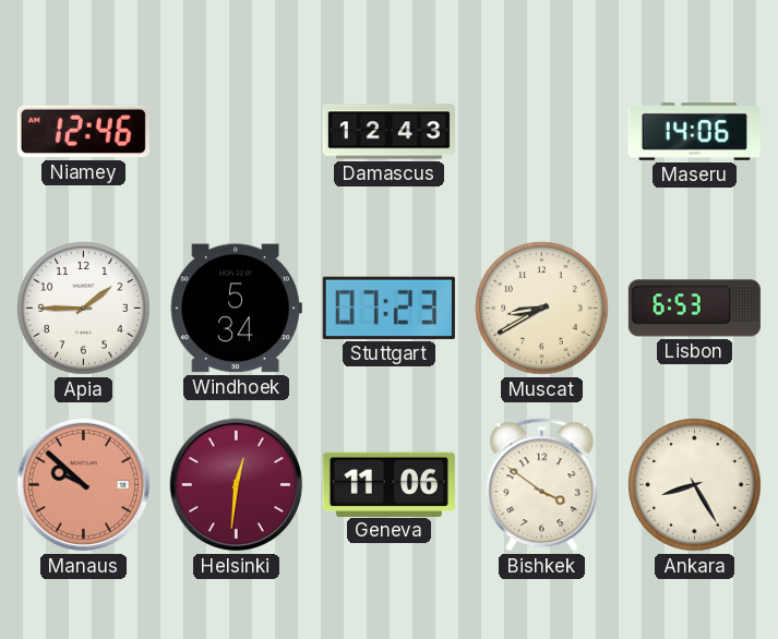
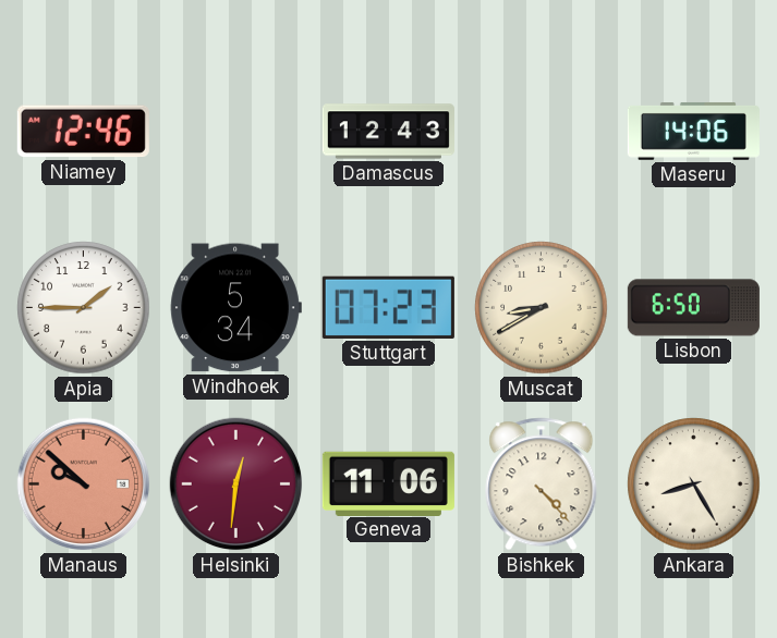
Lisbon: 6:53 -> 6:50 (693, 308)
Bishkek: 3:51 -> 4:23 (542, 484)
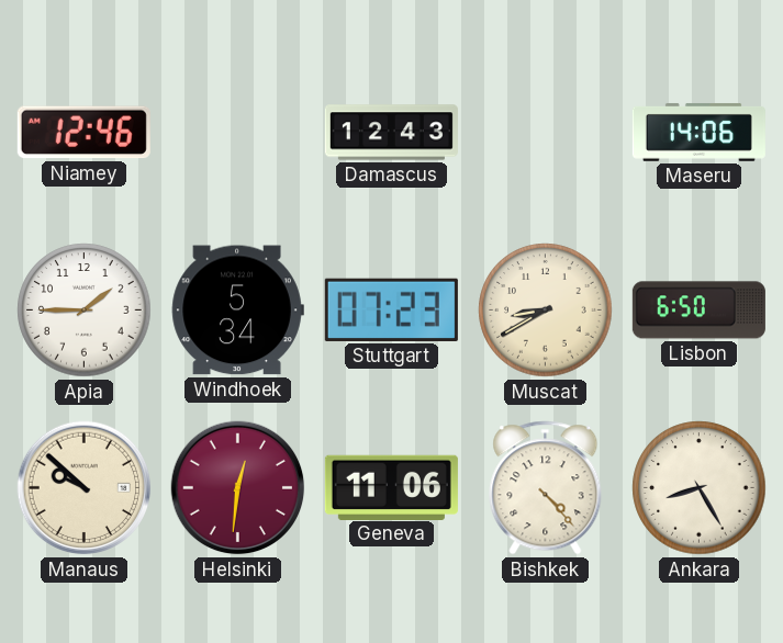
Manaus dial: salmon -> cream (85, 488)
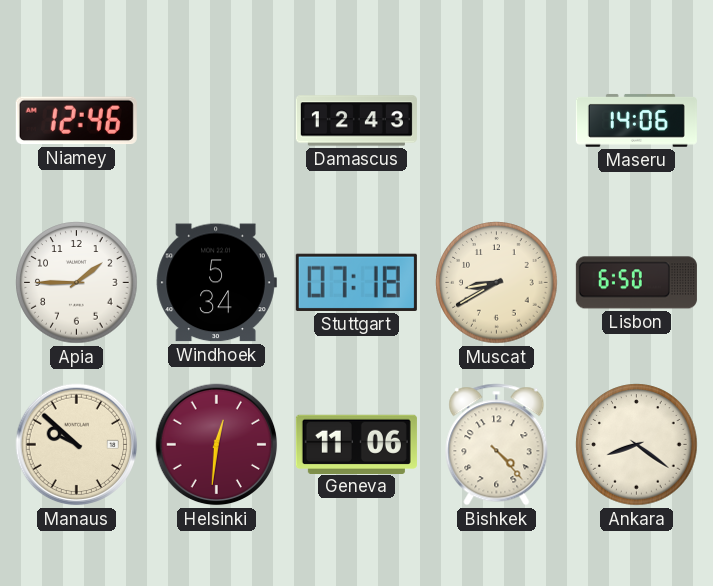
Stuttgart: 07:23 -> 07:18 (356, 282)
Ankara: 8:25 -> 8:21 (637, 445)
